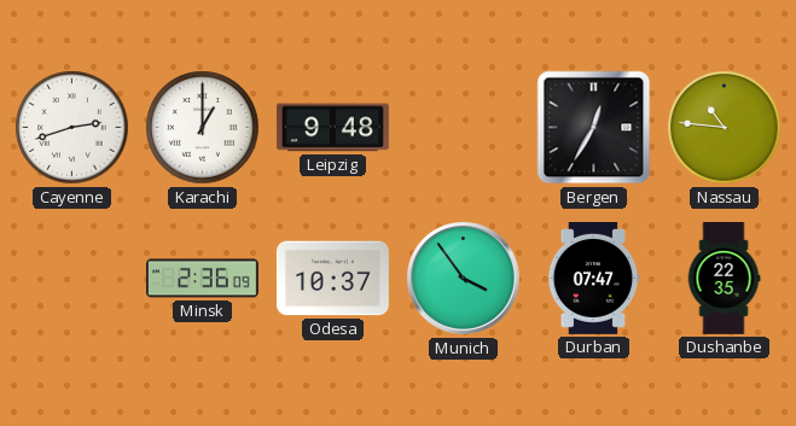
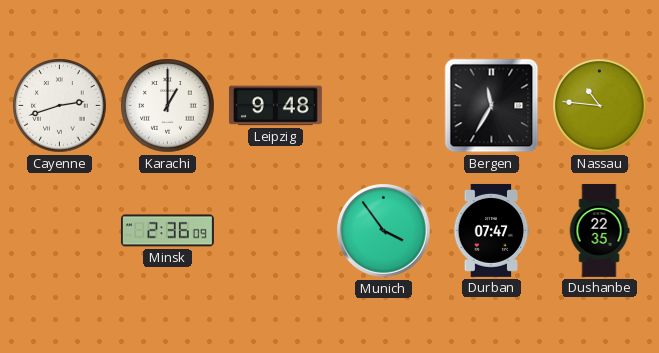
Bergen: 12:35 -> 11:35 (492, 106)
Odesa: 10:37 -> none (332, 279)
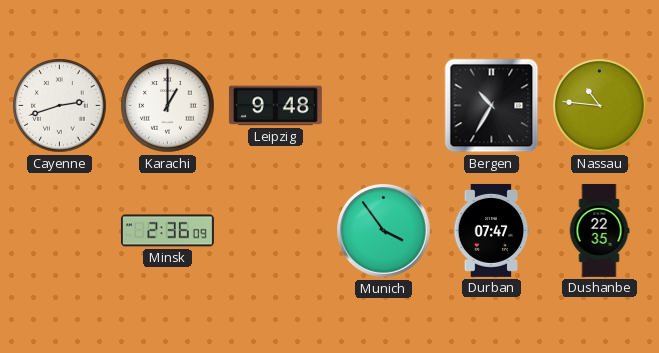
Bergen: 11:35 -> 10:35 (492, 106)
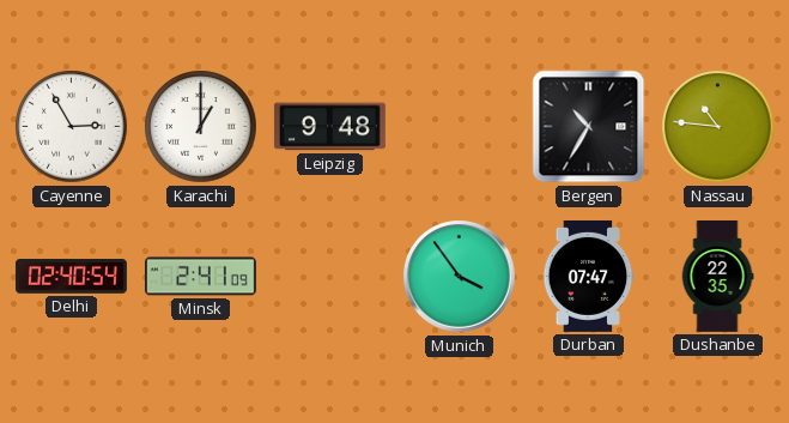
Cayenne: 2:42 -> 2:55 (72, 127)
Delhi: none -> 02:40 (71, 277)
Minsk: 2:36 -> 2:41 (200, 277)
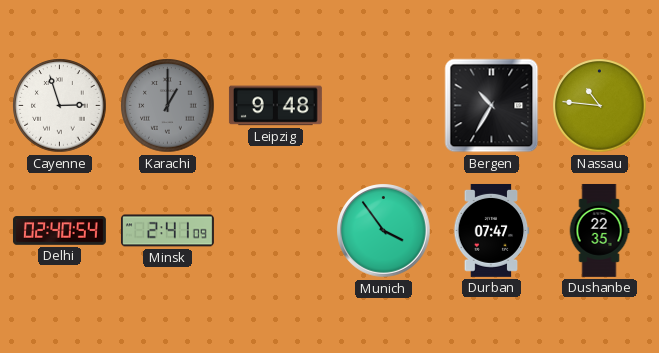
Cayenne: 2:55 -> 2:57 (60, 106)
Karachi dial: white -> grey (168, 106)
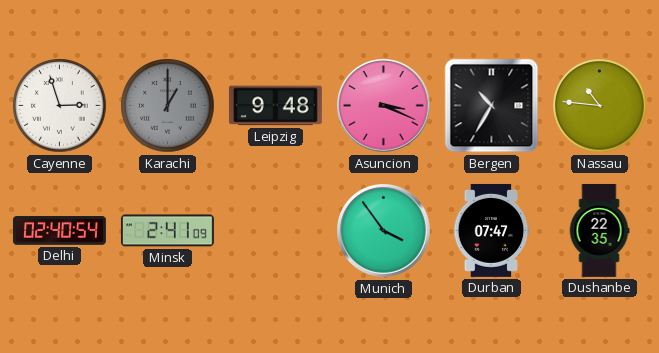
Asuncion: none -> 3:19 (384, 106)
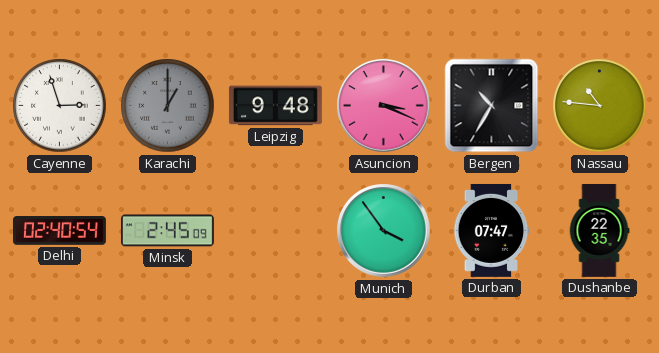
Minsk: 2:41 -> 2:45 (167, 231)
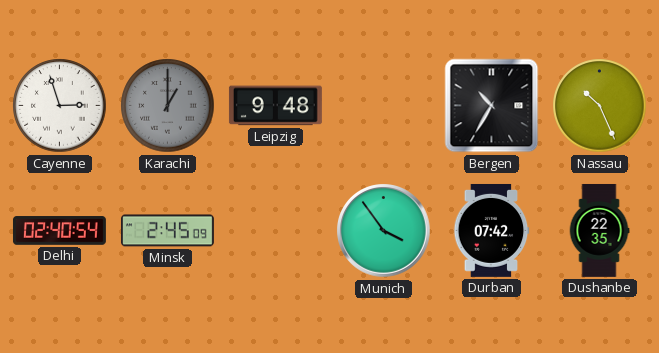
Asuncion: 3:19 -> none (384, 106)
Nassau: 10:46 -> 10:26 (600, 106)
Durban: 07:47 -> 07:42 (491, 230)
